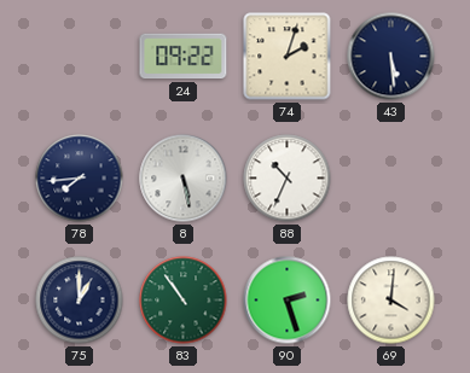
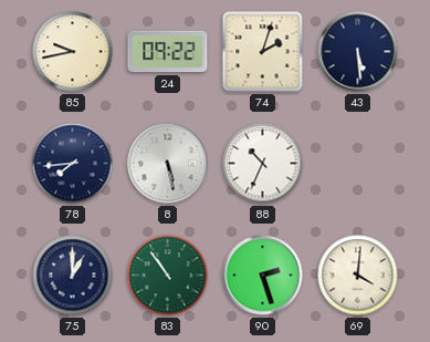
85: none -> 9:43 (73, 52)
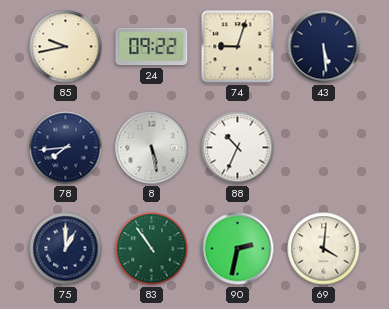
74: 2:03 -> 9:03 (238, 47)
90: 2:27 -> 2:32 (238, 249)
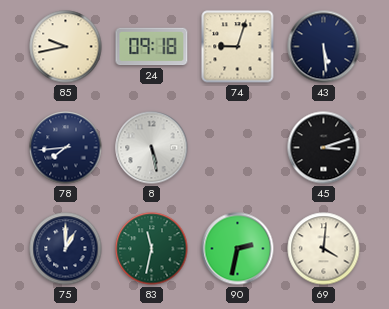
24: 09:22 -> 09:18 (152, 47)
88: 10:34 -> none (238, 148)
45: none -> 3:12 (324, 148)
83: 10:54 -> 11:32 (152, 249)
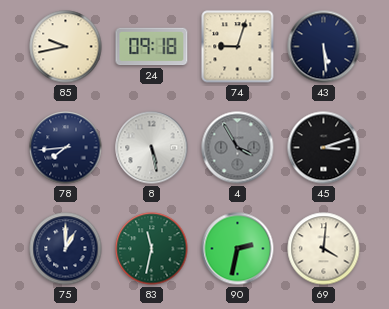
4: none -> 3:55 (238, 148)
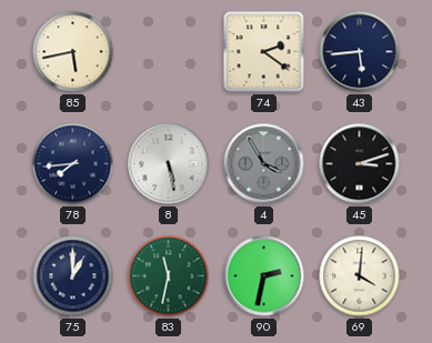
85: 9:43 -> 5:43 (73, 52)
24: 09:18 -> none (152, 47)
74: 9:03 -> 2:21 (264, 52)
43: 5:29 -> 5:44 (360, 52)
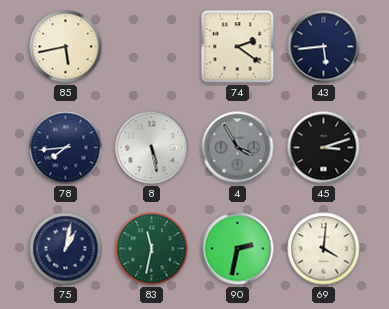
75: 1:00 -> 1:02 (66, 249)
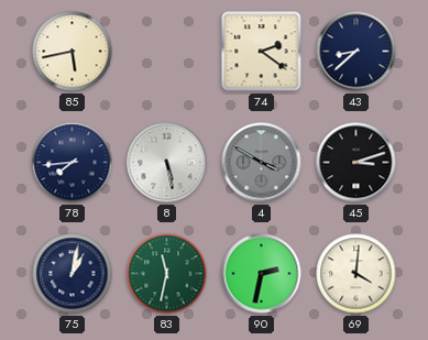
43: 5:44 -> 8:38 (356, 52)
4: 3:55 -> 3:50 (262, 163)
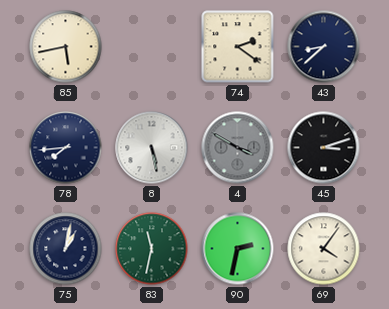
69: 4:01 -> 4:06 (324, 249)
